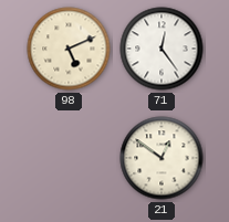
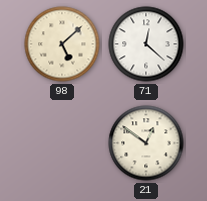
98: 5:11 -> 5:08 (62, 44)
71: 12:24 -> 12:22 (146, 44)
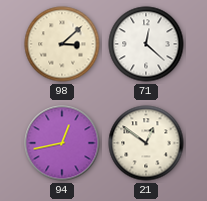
98: 5:08 -> 3:08 (62, 44)
94: none -> 12:43 (62, 143)
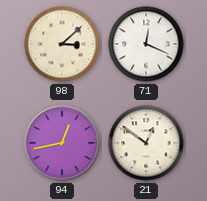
71: 12:22 -> 12:19 (146, 44)
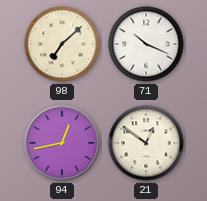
98: 3:08 -> 7:08 (62, 44)
71: 12:19 -> 10:19 (146, 44)
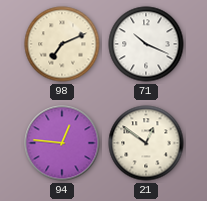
98: 7:08 -> 7:11 (62, 44)
94: 12:43 -> 12:46 (62, 143)
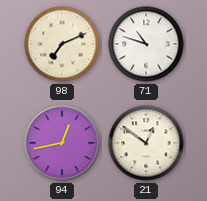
71: 10:19 -> 10:48 (146, 44)
94: 12:46 -> 12:43 (62, 143)
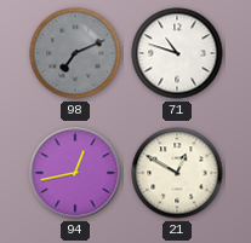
98 dial: cream -> grey (75, 53)
21: 12:51 -> 12:50 (177, 173)
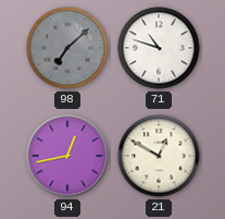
98: 7:11 -> 7:08 (67, 48)
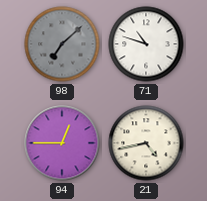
94: 12:43 -> 12:45 (62, 143)
21: 12:50 -> 4:43 (146, 143)
